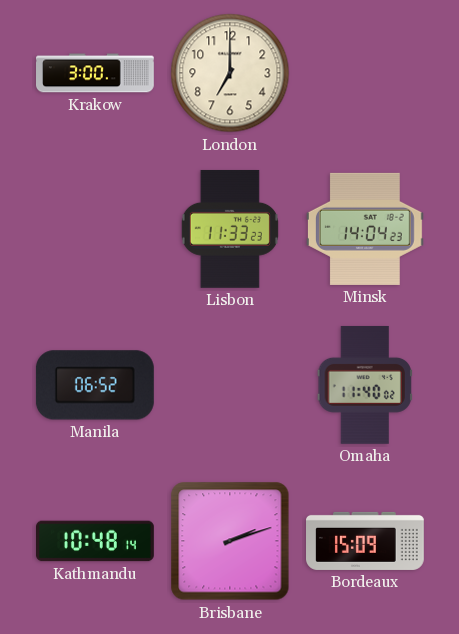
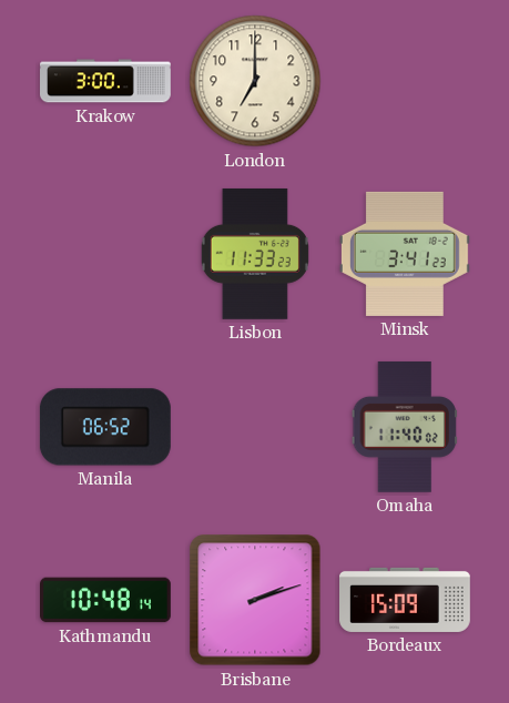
Minsk: 14:04 -> 3:41 (405, 254)
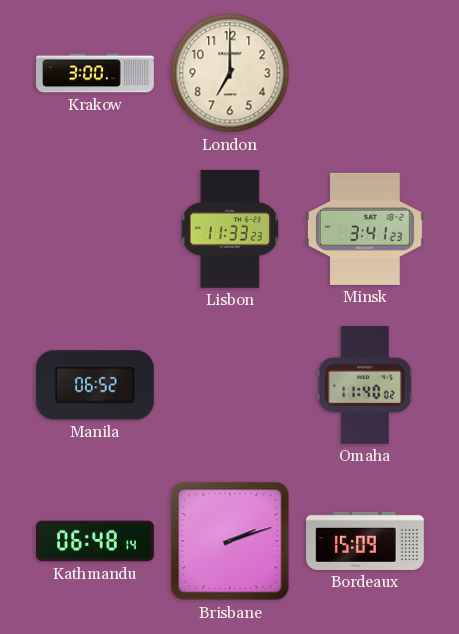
Kathmandu: 10:48 -> 06:48 (96, 541)
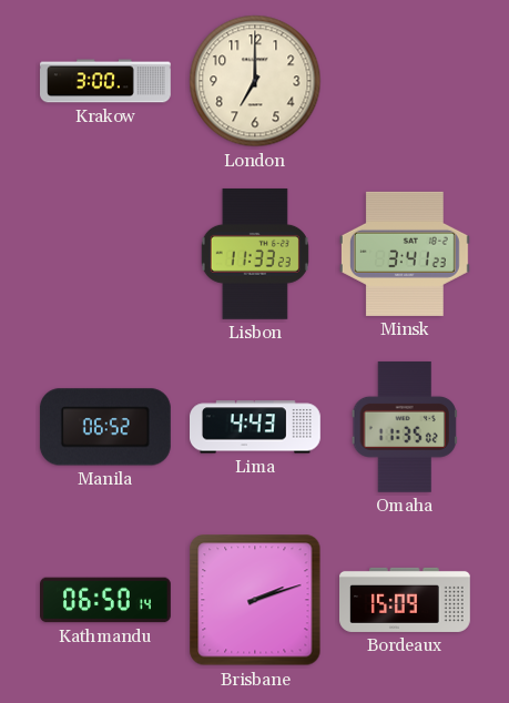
Lima: none -> 4:43 (256, 427)
Omaha: 11:40 -> 11:35 (405, 427)
Kathmandu: 06:48 -> 06:50 (106, 600)
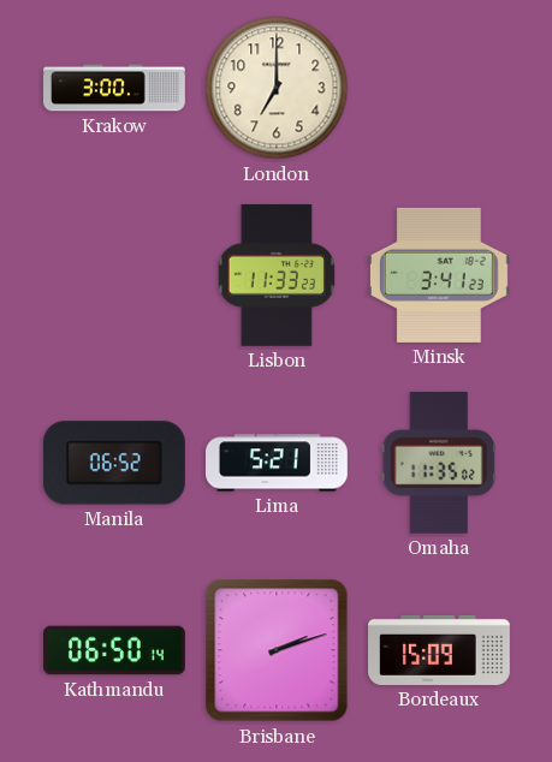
Lima: 4:43 -> 5:21 (278, 463)
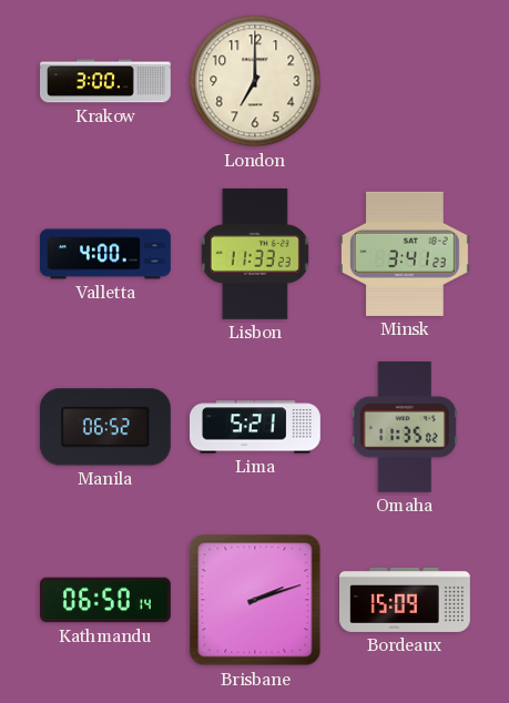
Valletta: none -> 4:00 (106, 254)
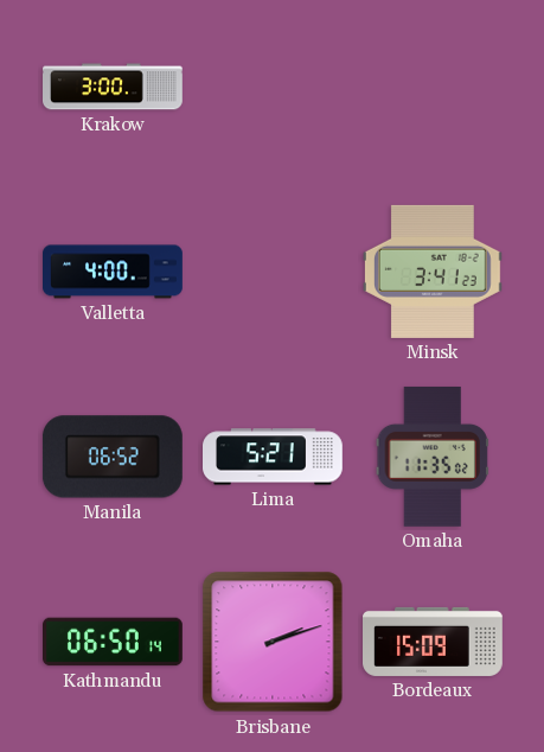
London: 7:00 -> none (255, 81)
Lisbon: 11:33 -> none (255, 254)
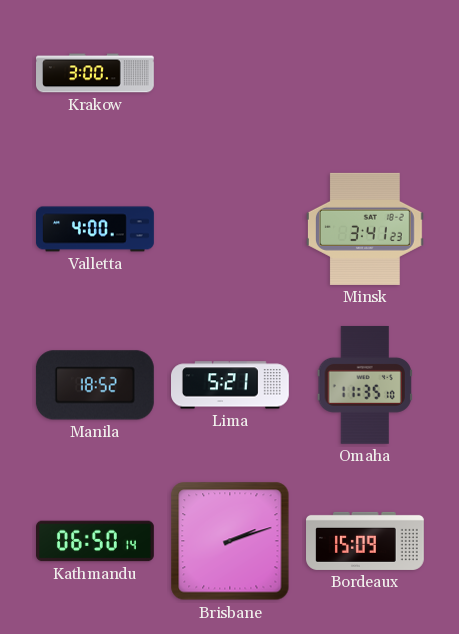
Manila: 06:52 -> 18:52 (95, 385)
Omaha: 11:35:02 -> 11:35:10 (365, 385)
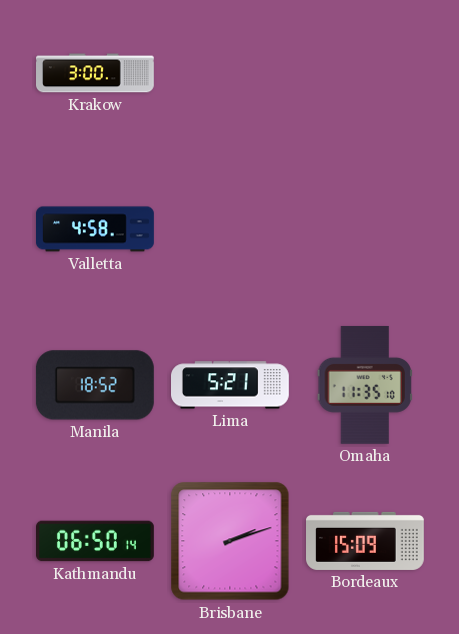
Valletta: 4:00 -> 4:58 (96, 229)
Minsk: 3:41 -> none (365, 229)
